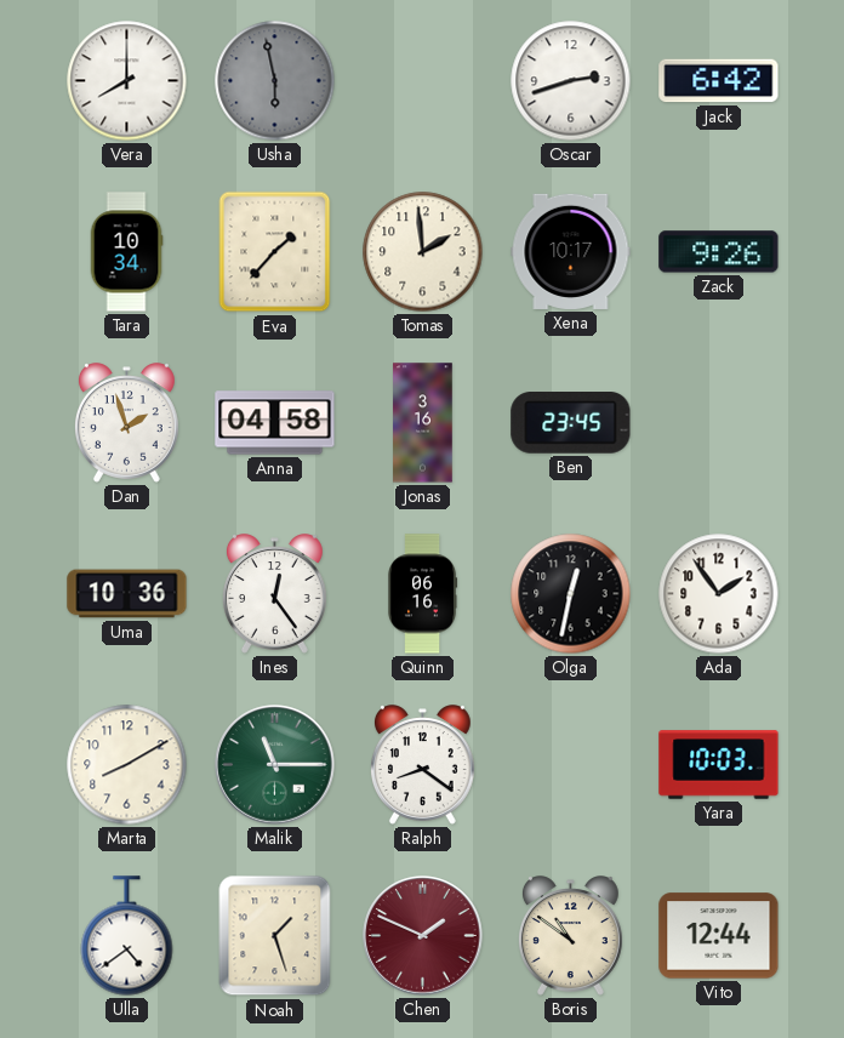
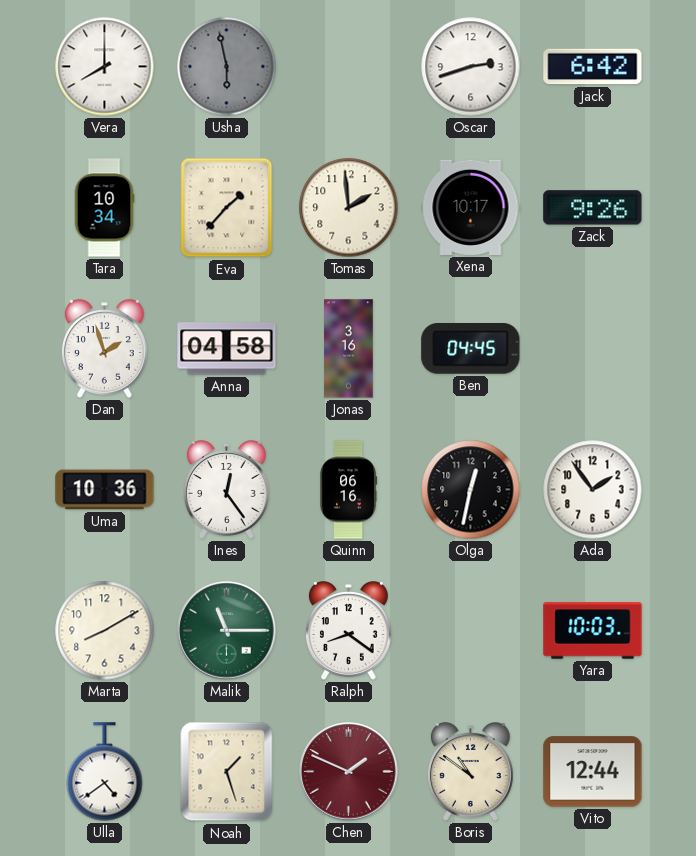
Ben: 23:45 -> 04:45 (471, 349)
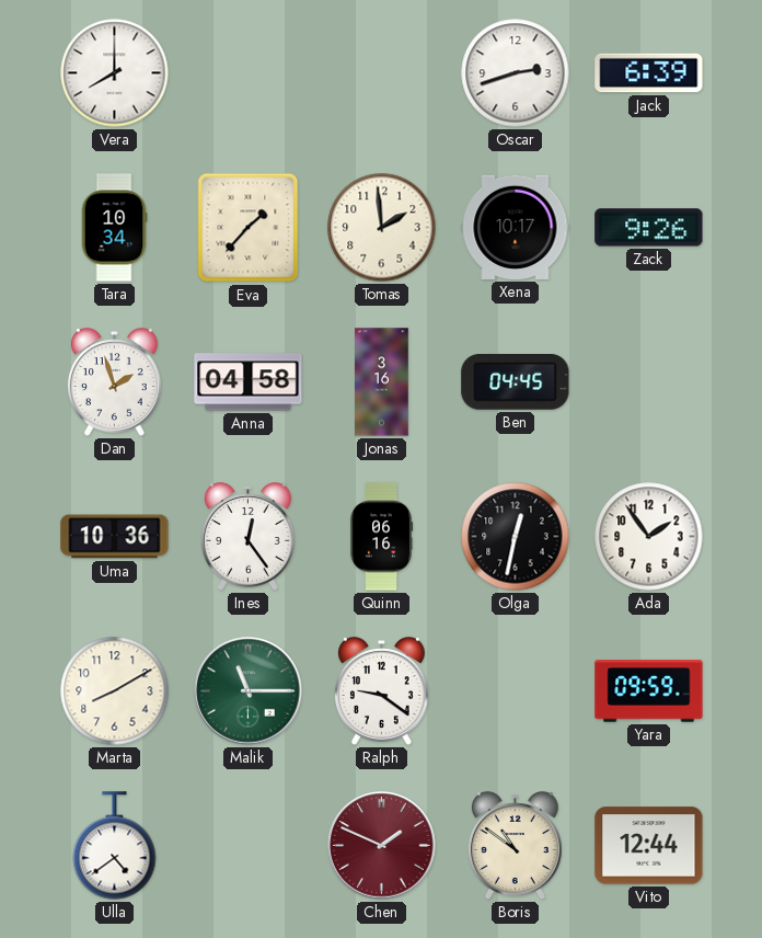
Usha: 5:58 -> none (227, 67)
Jack: 6:42 -> 6:39 (649, 73)
Ralph: 8:21 -> 9:21 (381, 691)
Yara: 10:03 -> 09:59 (649, 691)
Noah: 1:27 -> none (227, 772)
